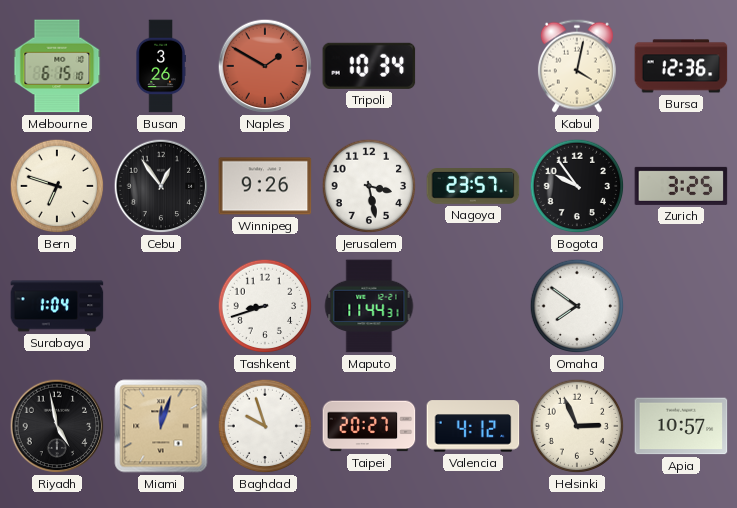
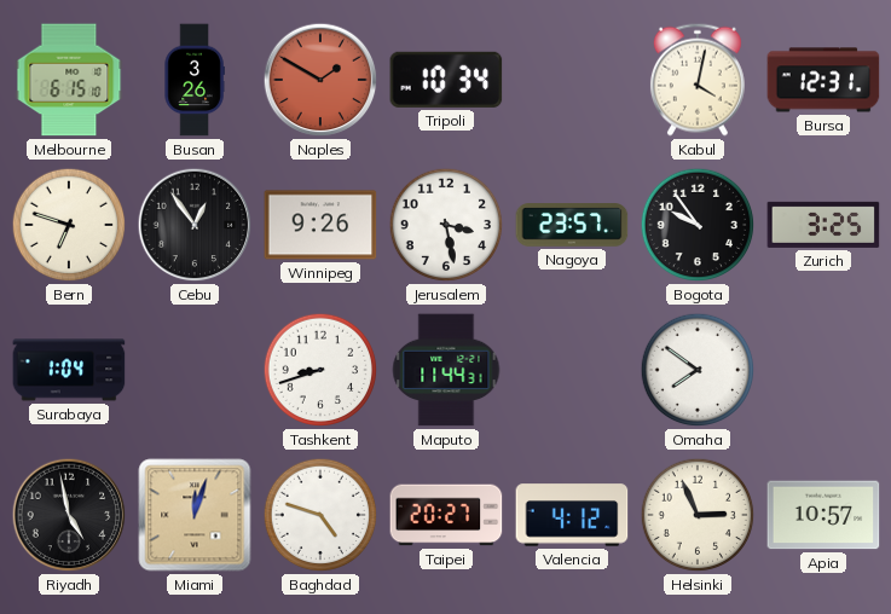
Bursa: 12:36 -> 12:31 (823, 80)
Baghdad: 9:57 -> 4:48 (320, 515)
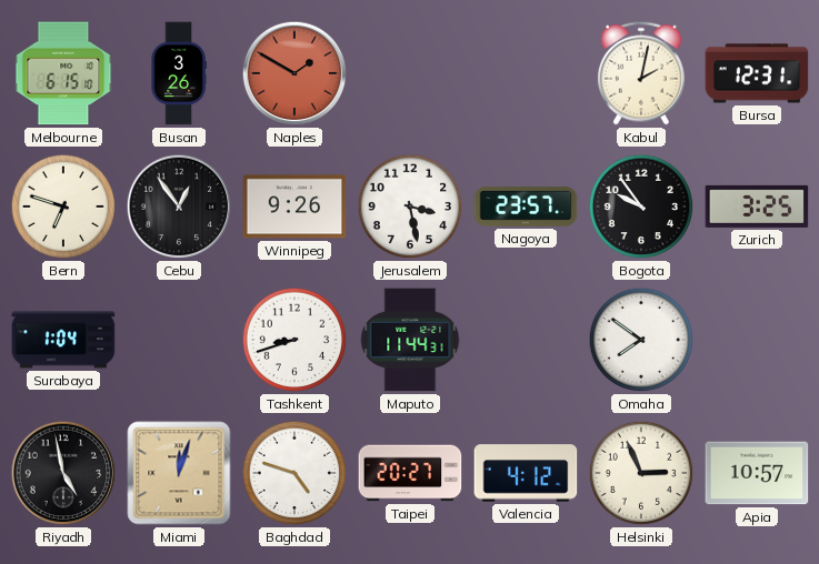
Tripoli: 10:34 -> none (446, 80)
Kabul: 4:02 -> 2:02 (641, 73)
